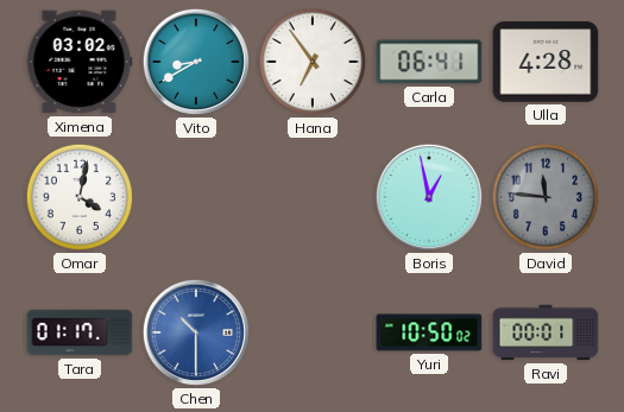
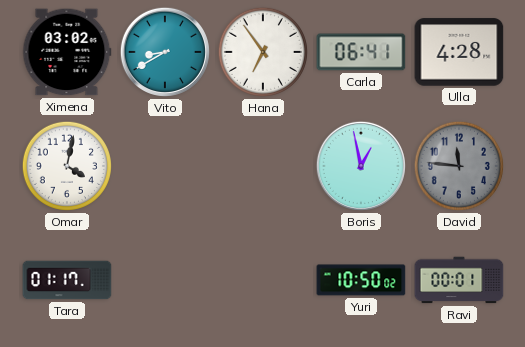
Chen: 10:30 -> none (196, 332)
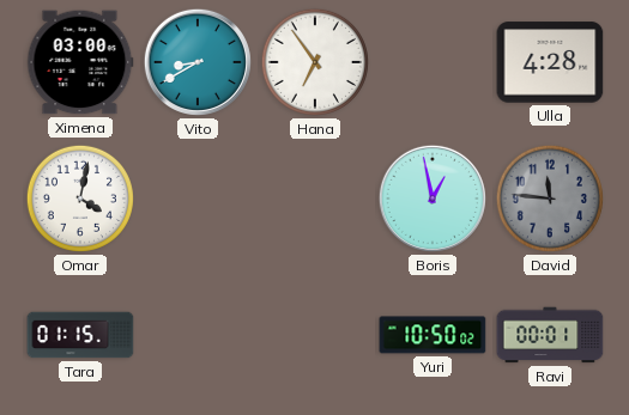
Ximena: 03:02 -> 03:00 (80, 62)
Carla: 06:41 -> none (361, 52)
Tara: 01:17 -> 01:15 (80, 335)
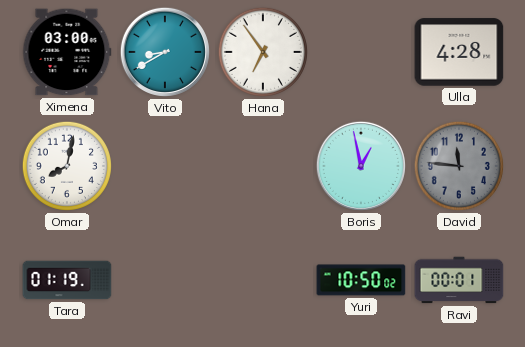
Omar: 4:02 -> 8:02 (67, 166)
Tara: 01:15 -> 01:19 (67, 280)
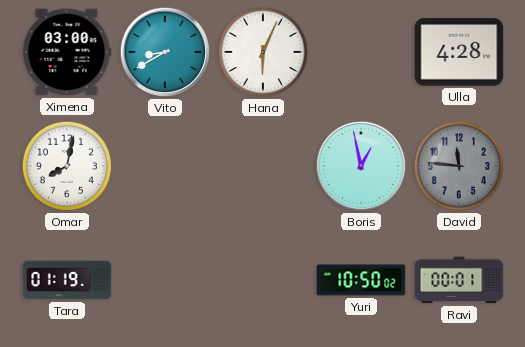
Hana: 6:54 -> 6:04 (263, 52)
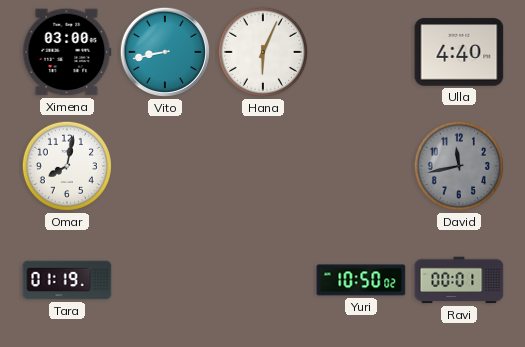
Vito: 8:40 -> 8:43 (165, 52)
Ulla: 4:28 -> 4:40 (459, 52)
Boris: 12:58 -> none (361, 166)
David: 11:46 -> 11:43 (459, 166)
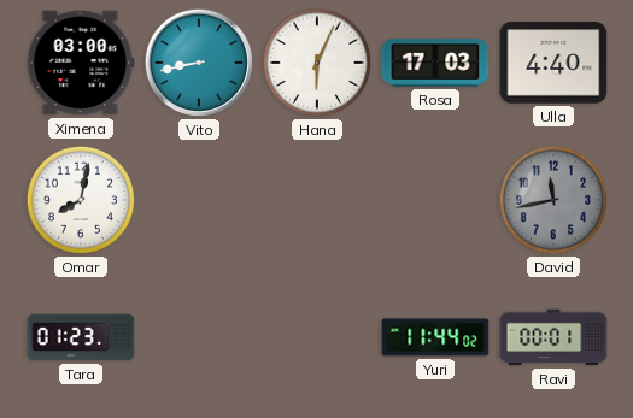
Rosa: none -> 17:03 (435, 63)
Tara: 01:19 -> 01:23 (81, 337)
Yuri: 10:50 -> 11:44 (435, 337)
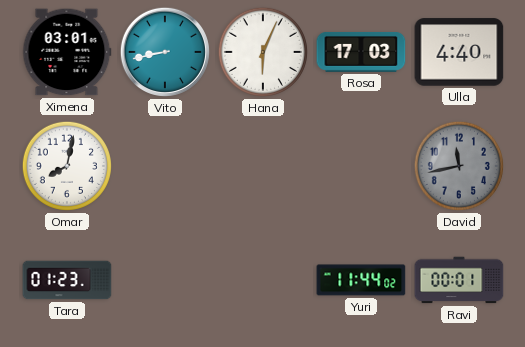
Ximena: 03:00 -> 03:01 (67, 52)
